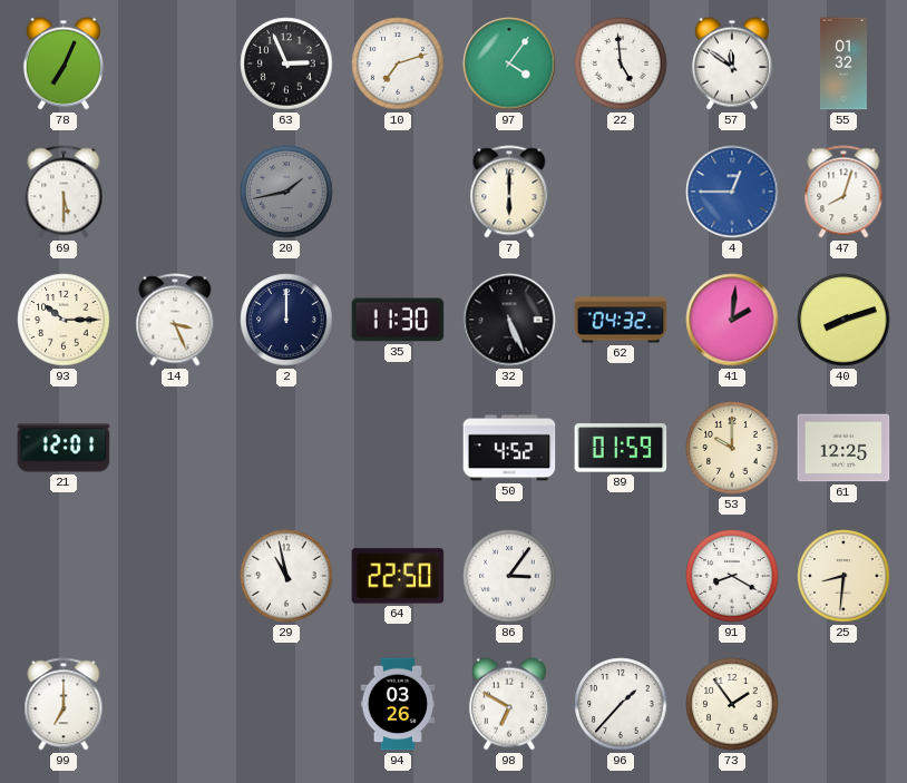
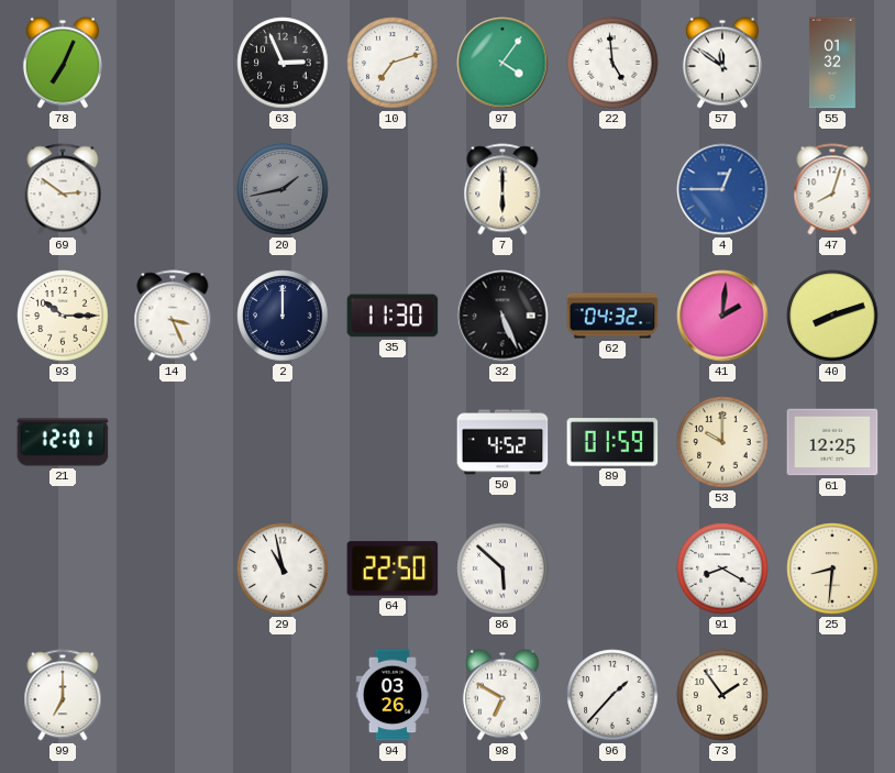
69: 5:30 -> 2:51 (63, 189)
86: 3:06 -> 5:52 (502, 568)
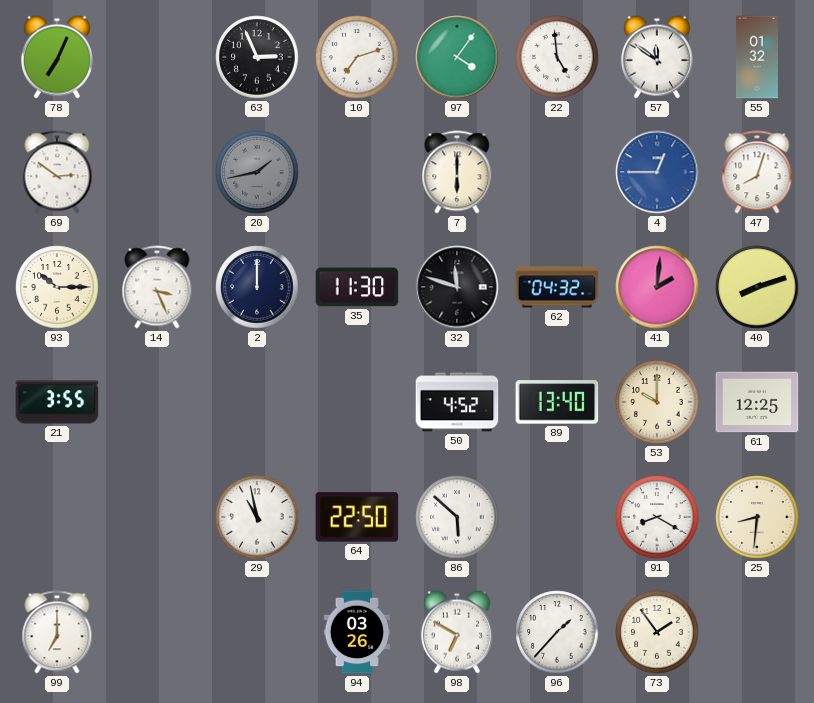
32: 5:26 -> 11:48 (457, 287)
21: 12:01 -> 3:55 (57, 402)
89: 01:59 -> 13:40 (557, 402)
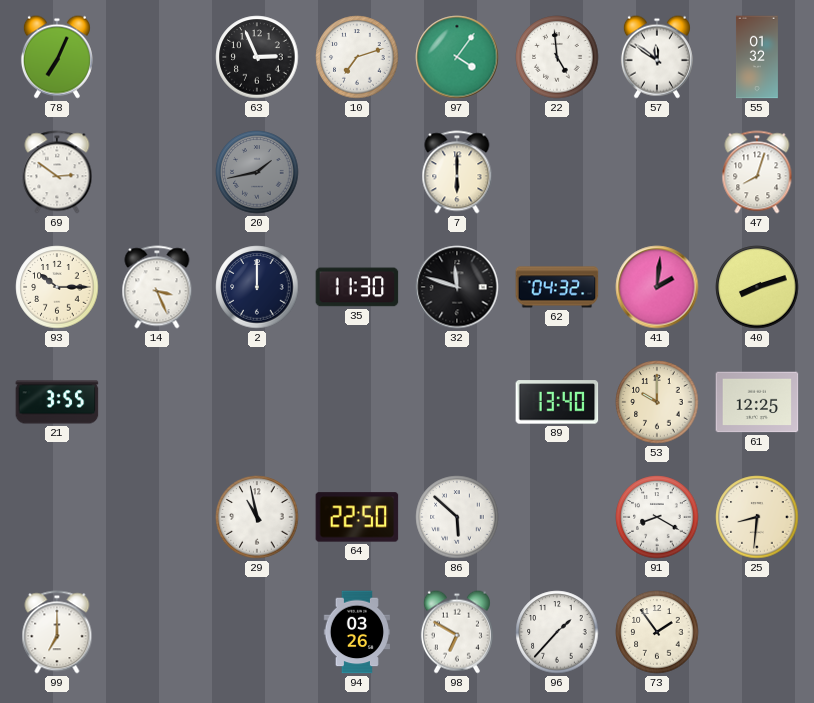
4: 12:45 -> none (657, 172)
50: 4:52 -> none (457, 402)
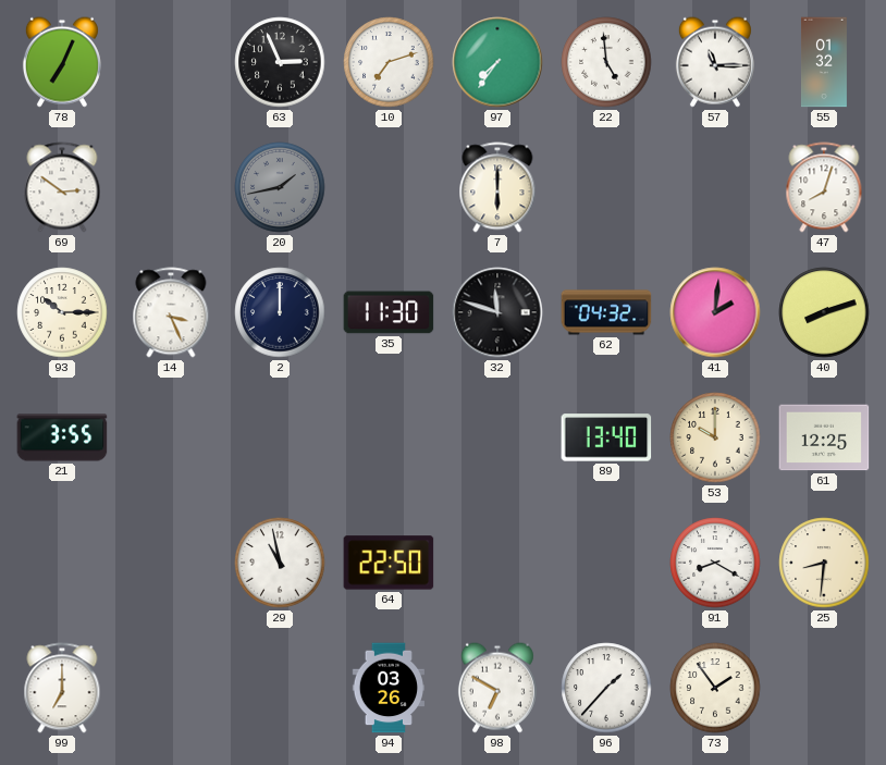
97: 4:06 -> 7:36 (497, 62)
57: 11:51 -> 11:15 (715, 62)
86: 5:52 -> none (457, 517)
